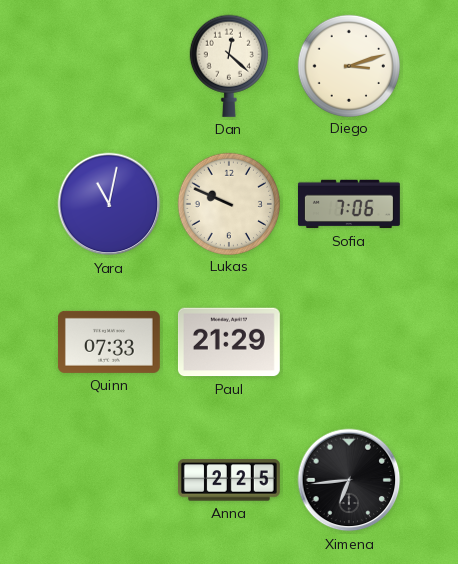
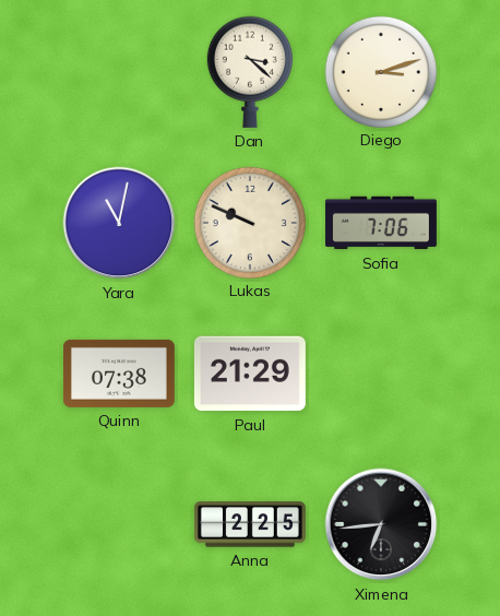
Dan: 12:22 -> 3:22 (250, 72)
Quinn: 07:33 -> 07:38 (119, 374)
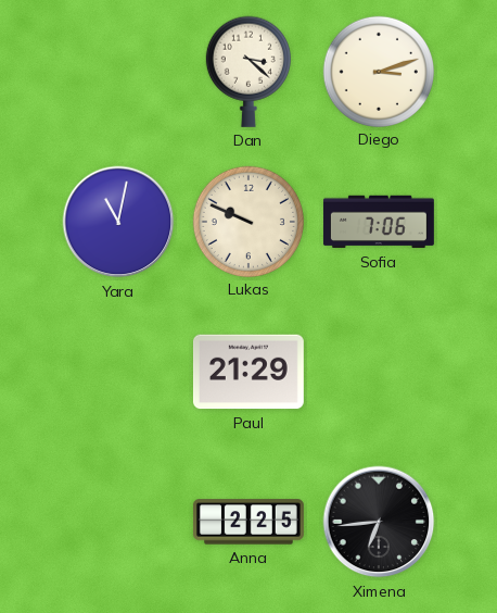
Quinn: 07:38 -> none (119, 374)
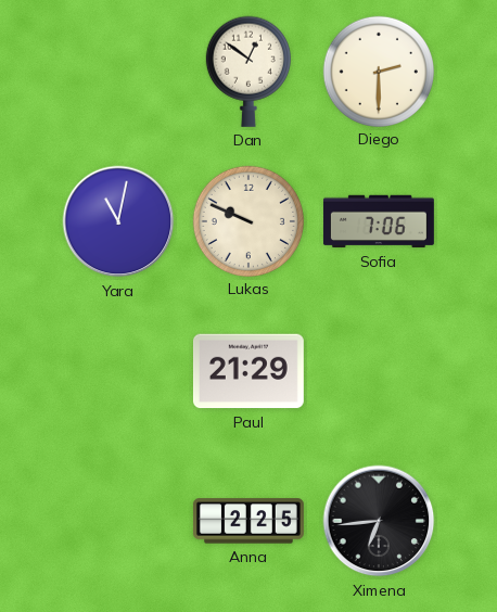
Dan: 3:22 -> 12:51 (248, 72)
Diego: 3:12 -> 2:30 (378, 71)
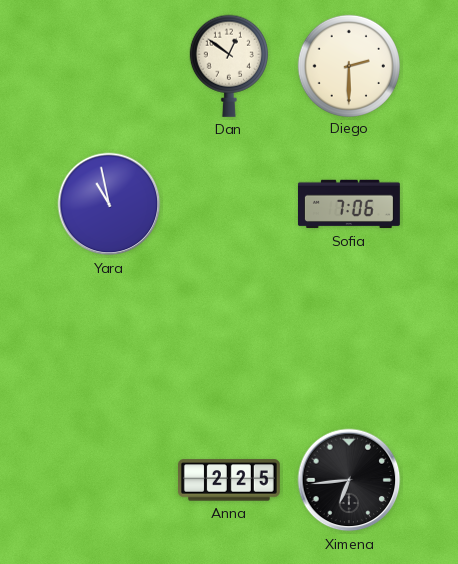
Yara: 11:02 -> 10:58 (109, 204)
Lukas: 9:49 -> none (247, 220)
Paul: 21:29 -> none (248, 371)
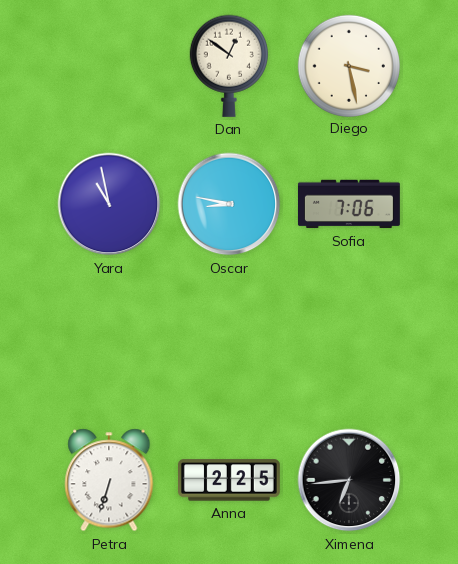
Diego: 2:30 -> 3:28 (348, 65)
Oscar: none -> 8:47 (229, 204)
Petra: none -> 6:33 (109, 480)
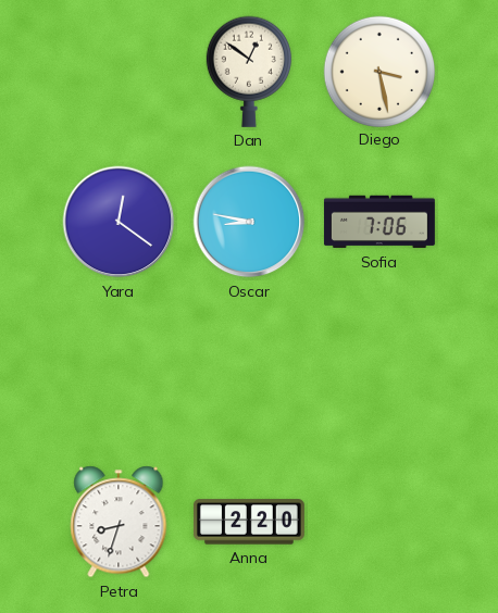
Yara: 10:58 -> 12:21 (119, 222)
Petra: 6:33 -> 8:33 (119, 522)
Anna: 2:25 -> 2:20 (249, 522)
Ximena: 6:44 -> none (349, 480)
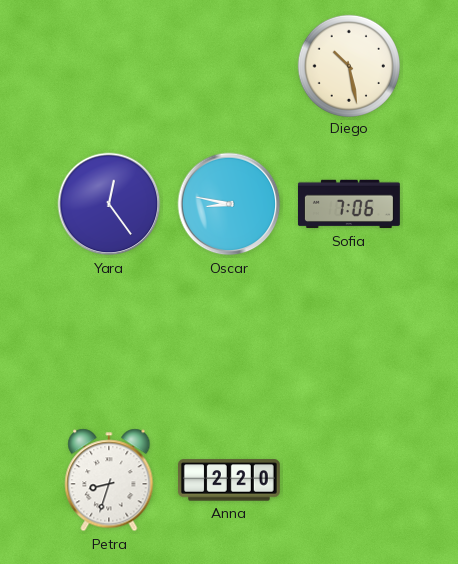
Dan: 12:51 -> none (249, 72)
Diego: 3:28 -> 10:28 (348, 65)
Yara: 12:21 -> 12:24 (109, 204)
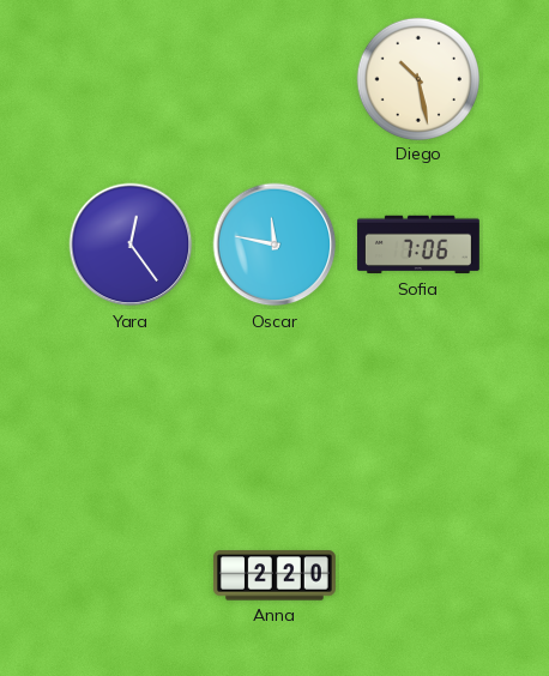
Oscar: 8:47 -> 11:47 (274, 245)
Petra: 8:33 -> none (109, 480)
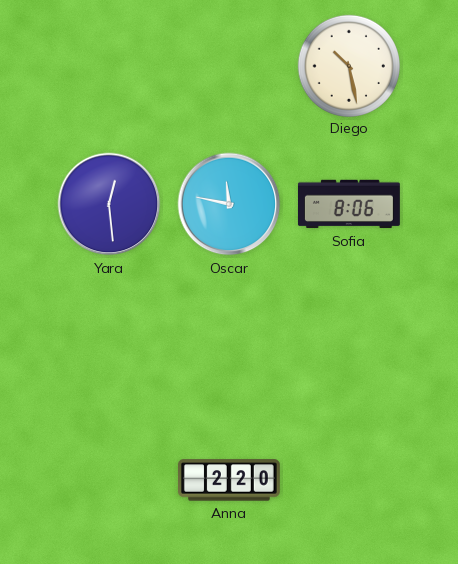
Yara: 12:24 -> 12:29 (109, 204)
Sofia: 7:06 -> 8:06 (349, 204)
